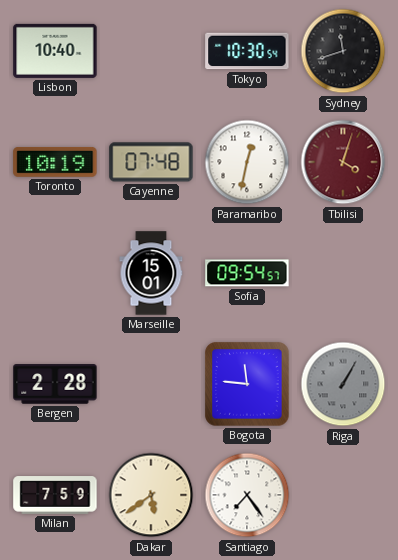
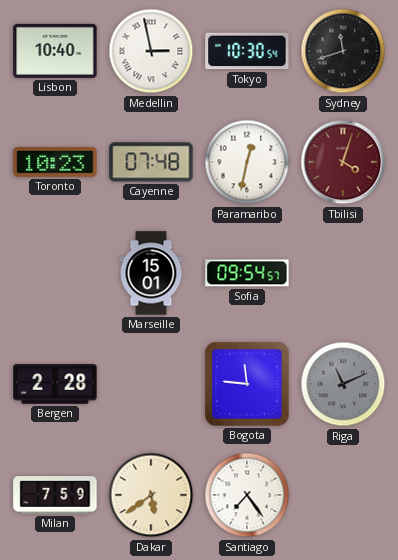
Medellin: none -> 2:58 (151, 51)
Toronto: 10:19 -> 10:23 (55, 163)
Riga: 1:05 -> 11:11 (343, 384)
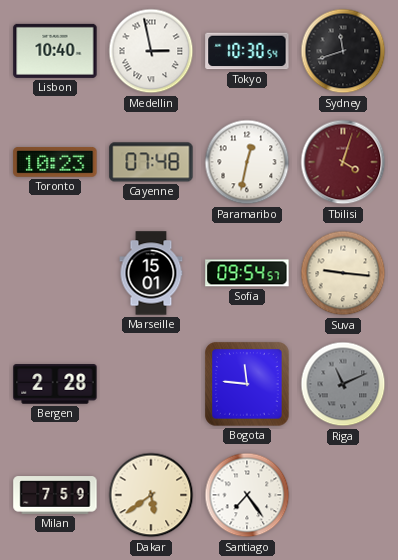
Suva: none -> 9:16 (343, 273)
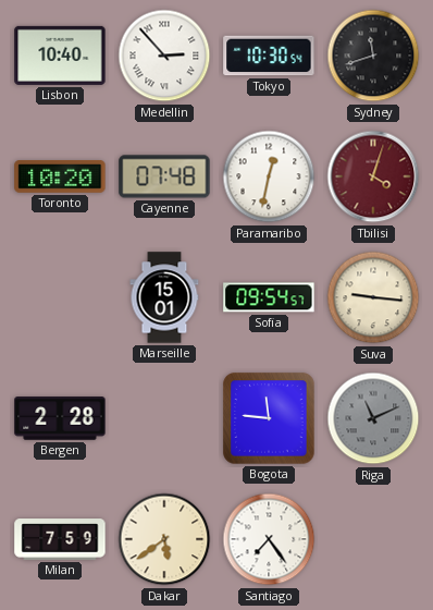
Medellin: 2:58 -> 2:53 (164, 56)
Toronto: 10:23 -> 10:20 (60, 178)
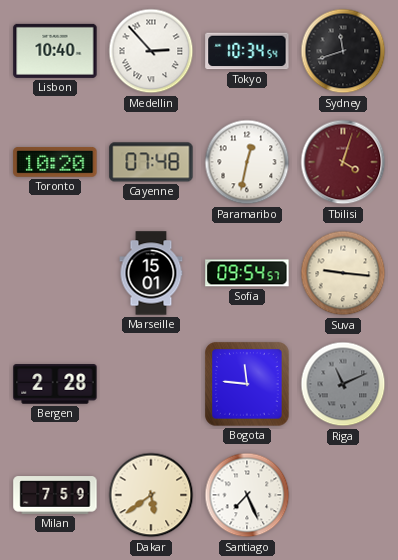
Tokyo: 10:30 -> 10:34 (247, 51)
Santiago: 7:24 -> 7:26 (247, 495)
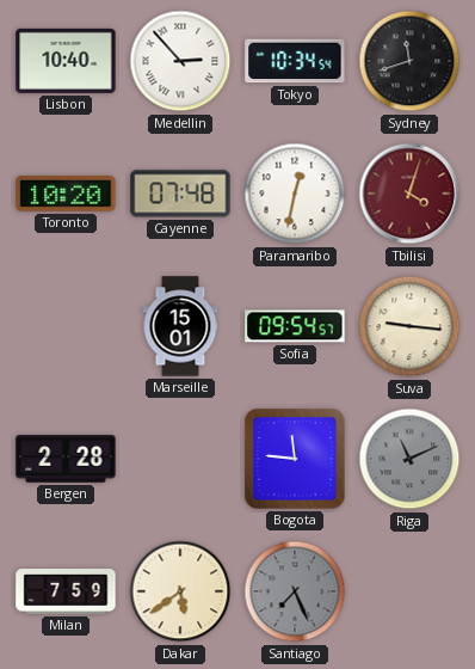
Santiago dial: white -> grey (295, 591)
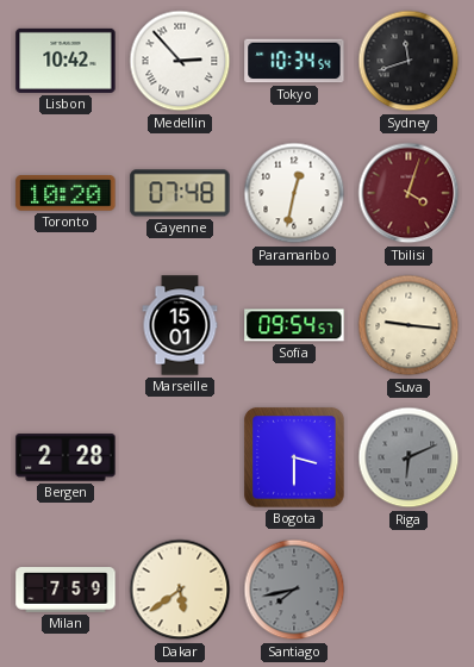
Lisbon: 10:40 -> 10:42 (66, 61)
Bogota: 11:46 -> 3:30 (294, 457)
Riga: 11:11 -> 6:11 (408, 457)
Santiago: 7:26 -> 7:43 (294, 590)
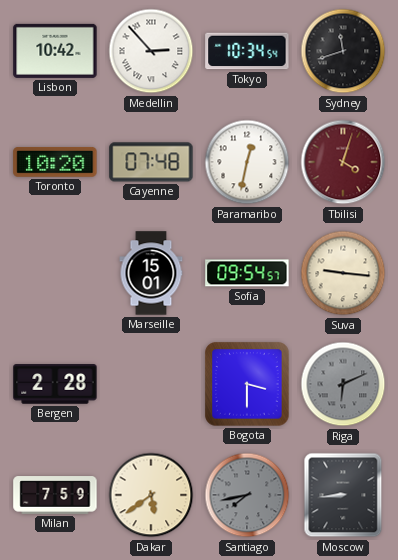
Moscow: none -> 8:44 (343, 495)
